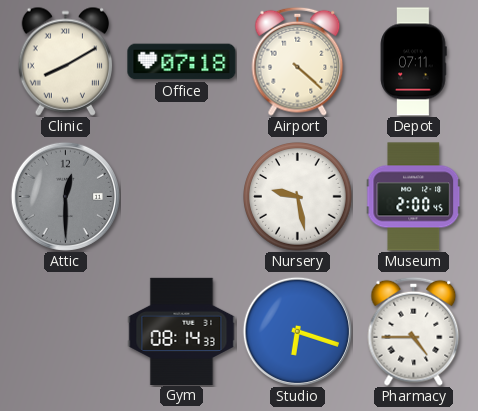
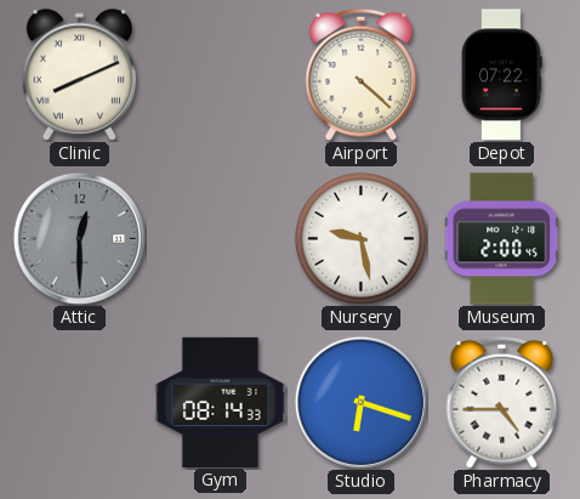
Clinic: 8:10 -> 8:11 (79, 74)
Office: 07:18 -> none (182, 62)
Depot: 07:11 -> 07:22 (501, 75)
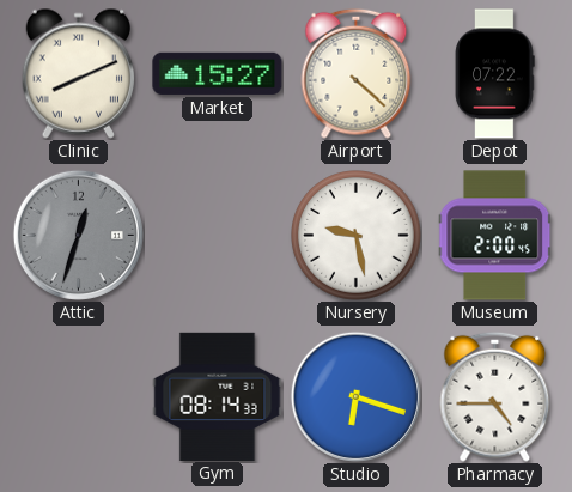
Market: none -> 15:27 (218, 73)
Attic: 12:30 -> 12:33 (78, 235)
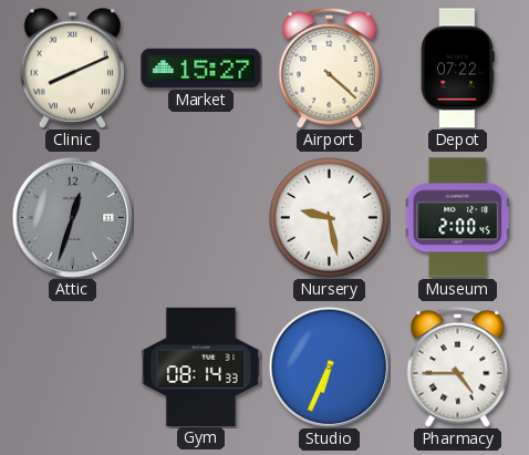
Studio: 6:18 -> 6:34 (329, 366)
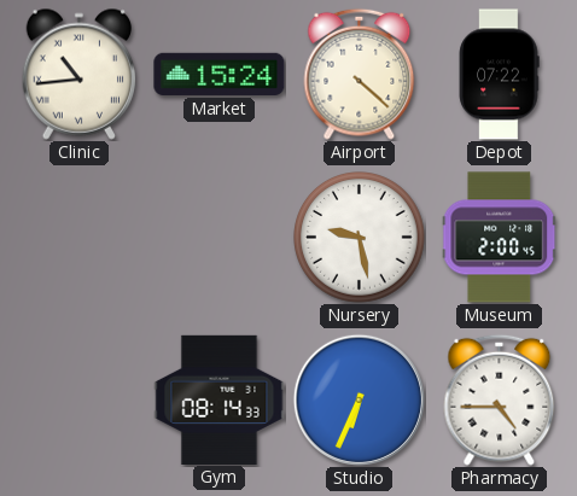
Clinic: 8:11 -> 10:44 (78, 74)
Market: 15:27 -> 15:24 (220, 74)
Attic: 12:33 -> none (72, 217)
